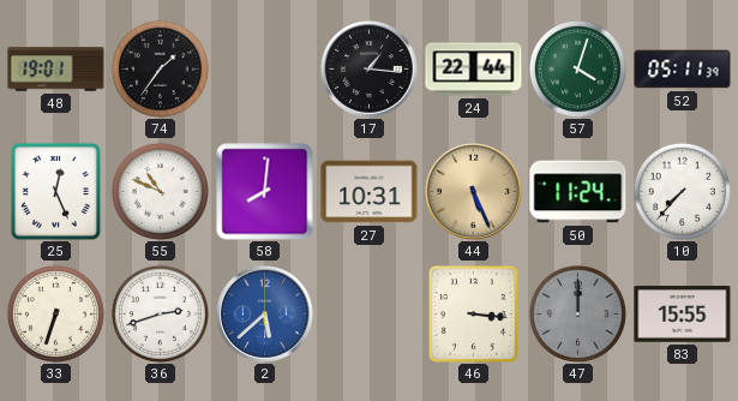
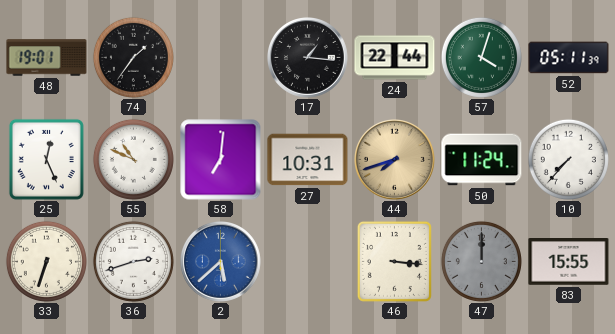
58: 8:01 -> 7:01 (221, 160)
44: 5:26 -> 7:42 (395, 160)
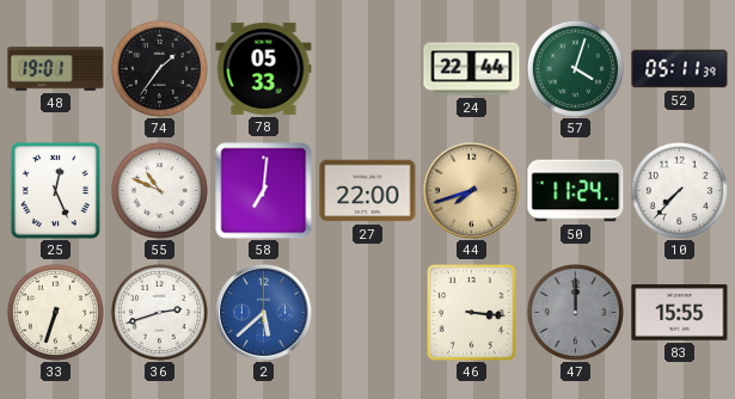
78: none -> 05:33 (264, 68)
17: 1:16 -> none (308, 58)
27: 10:31 -> 22:00 (368, 191)
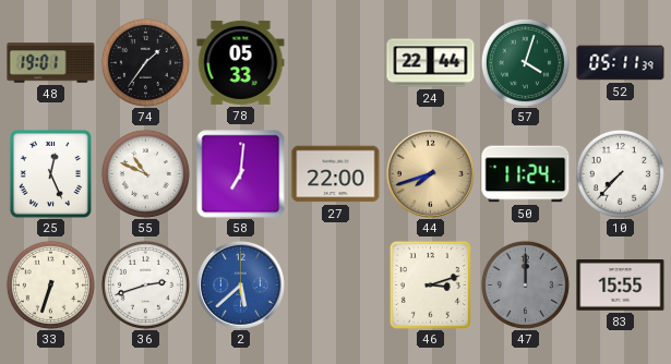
46: 3:16 -> 3:12 (430, 284)
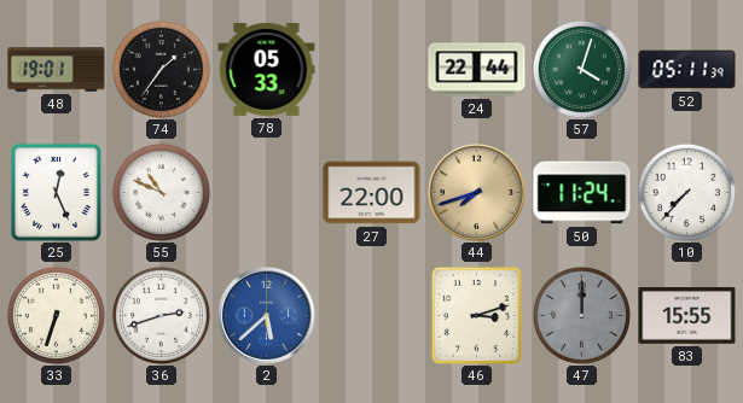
58: 7:01 -> none (241, 174)
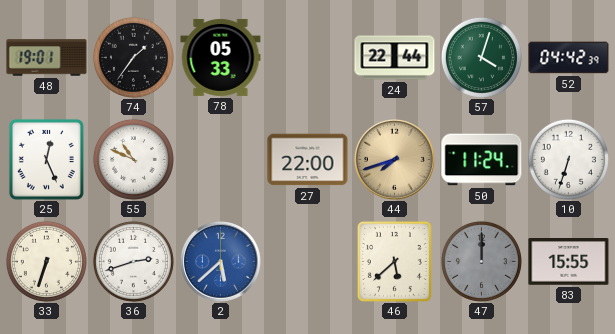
52: 05:11 -> 04:42 (569, 58)
10: 7:37 -> 6:33 (568, 159)
46: 3:12 -> 5:38 (394, 261)
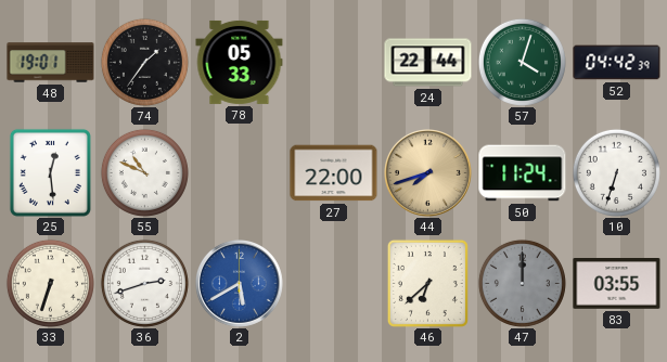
25: 12:26 -> 12:29 (50, 172)
2: 5:38 -> 5:40 (240, 284)
46: 5:38 -> 6:38 (427, 283)
83: 15:55 -> 03:55 (617, 284)
